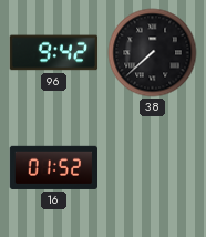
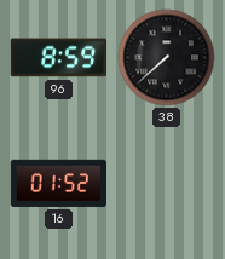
96: 9:42 -> 8:59 (59, 58)
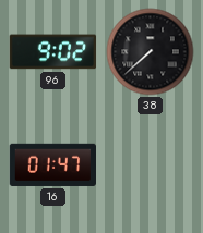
96: 8:59 -> 9:02 (53, 52)
16: 01:52 -> 01:47 (53, 164)
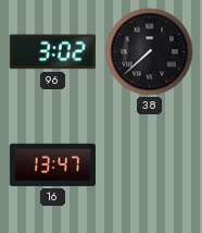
96: 9:02 -> 3:02 (53, 52)
16: 01:47 -> 13:47 (53, 164)
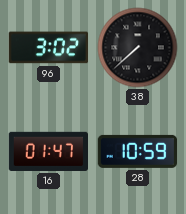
16: 13:47 -> 01:47 (49, 151)
28: none -> 10:59 (138, 151)
